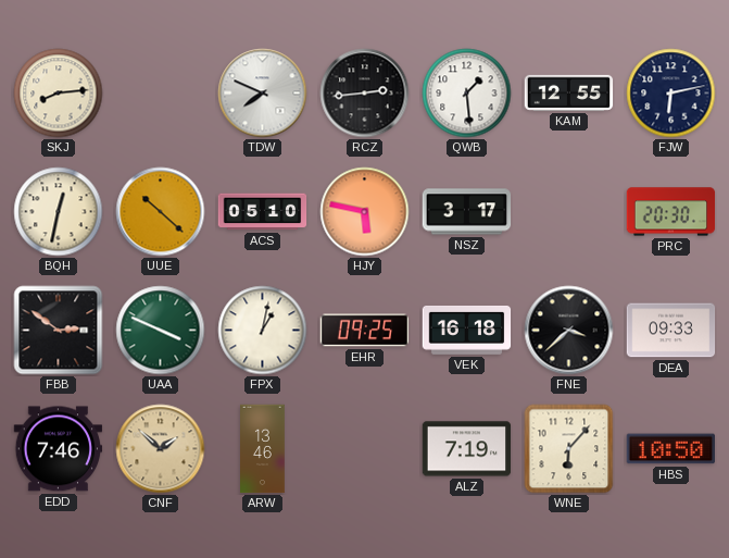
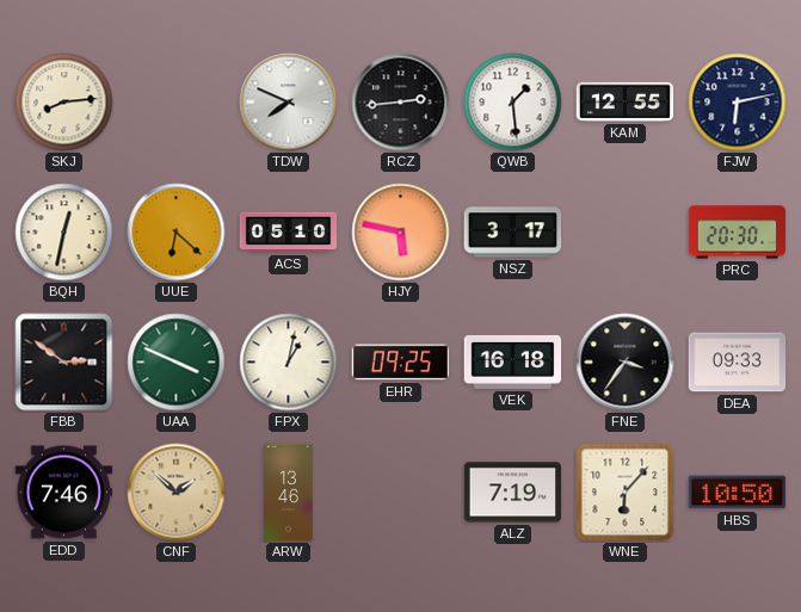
UUE: 10:22 -> 6:22 (177, 233)
FNE: 3:38 -> 3:36 (626, 363)
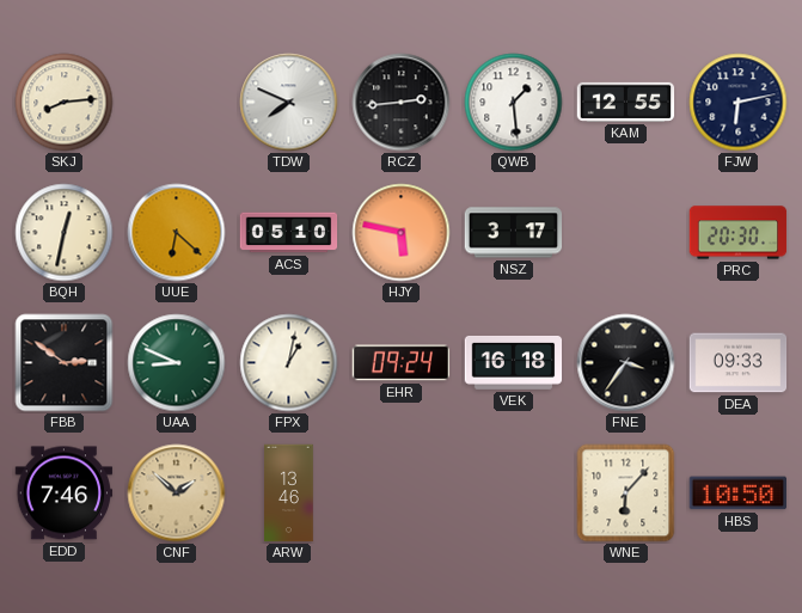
UAA: 3:49 -> 8:49 (177, 363)
EHR: 09:25 -> 09:24 (402, 363)
ALZ: 7:19 -> none (513, 493)
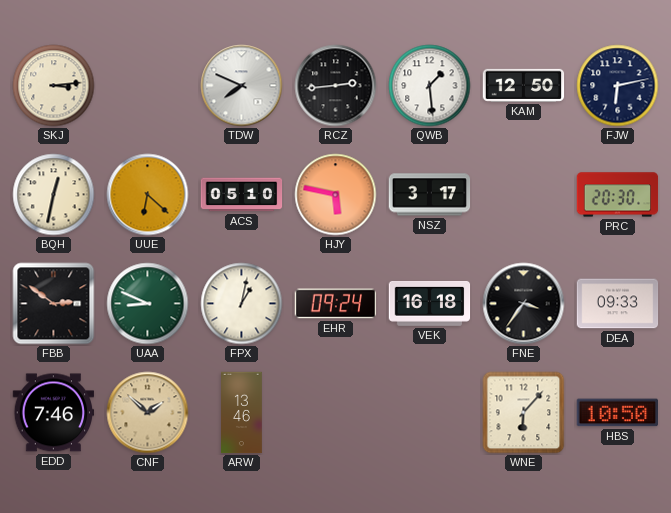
SKJ: 8:14 -> 3:14 (54, 86)
KAM: 12:55 -> 12:50 (524, 85)
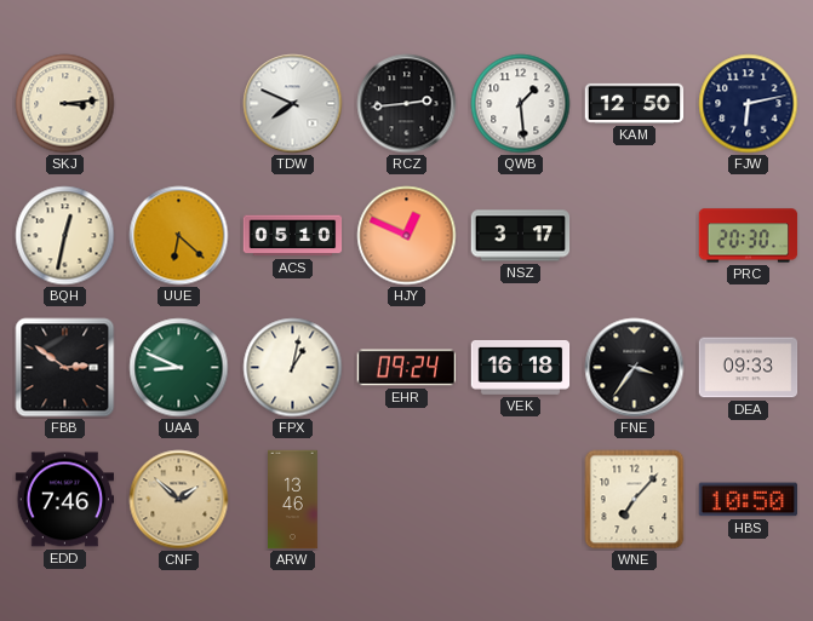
HJY: 5:47 -> 12:49 (407, 236)
WNE: 6:07 -> 7:07 (635, 500)
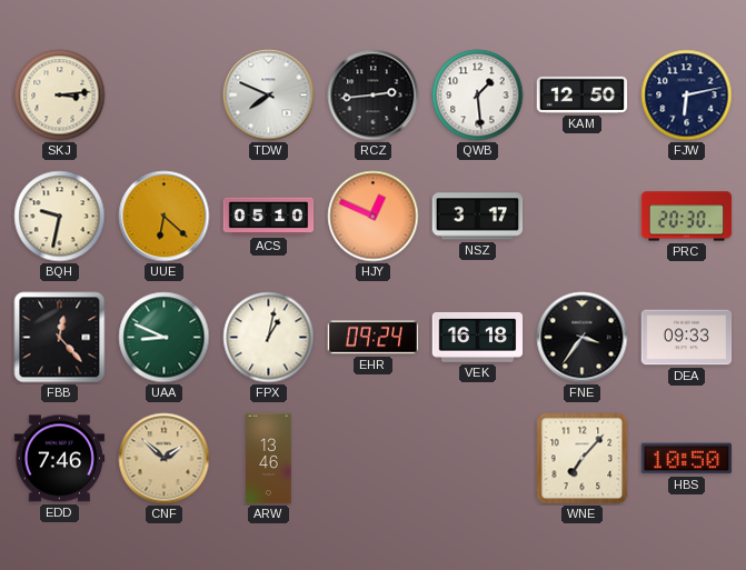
BQH: 12:32 -> 9:32 (60, 217)
FBB: 2:51 -> 12:23 (60, 338)
